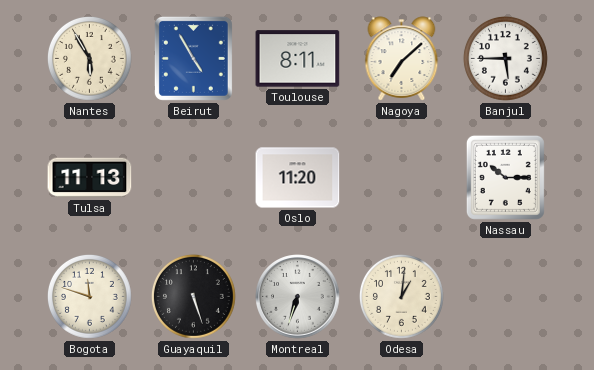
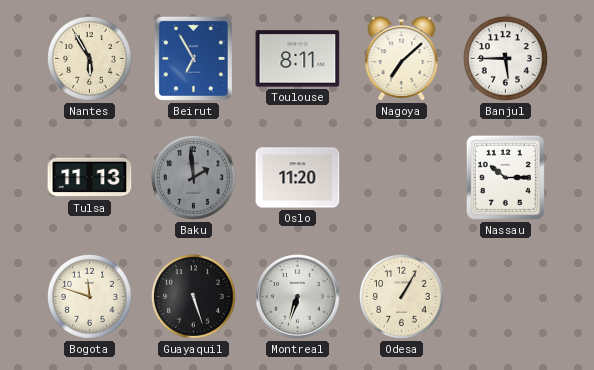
Beirut: 4:55 -> 6:55 (193, 58)
Baku: none -> 1:59 (193, 177)
Odesa: 1:01 -> 1:05 (401, 296)
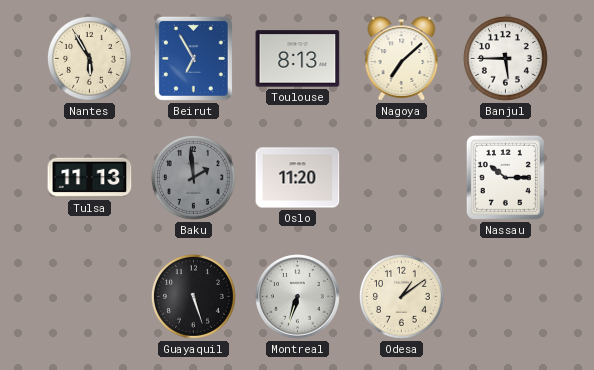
Toulouse: 8:11 -> 8:13 (298, 59)
Bogota: 11:48 -> none (89, 296)
Odesa: 1:05 -> 1:09 (401, 296)
